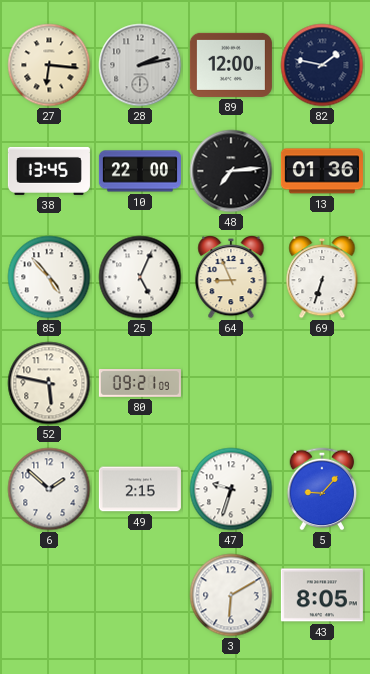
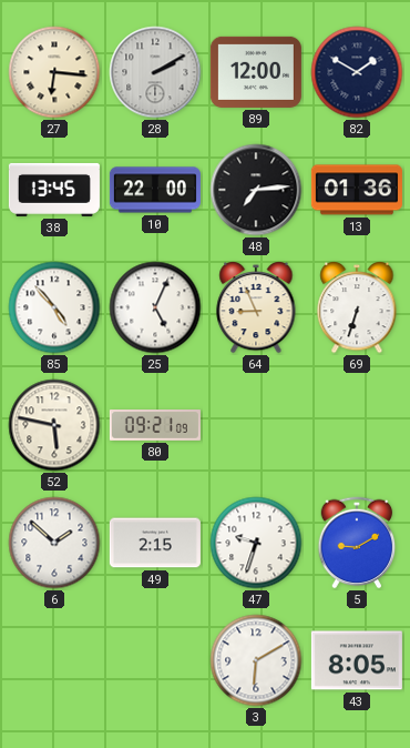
28: 2:13 -> 2:10 (155, 72)
82: 1:47 -> 1:50 (357, 72)
5: 9:07 -> 9:10 (357, 543)
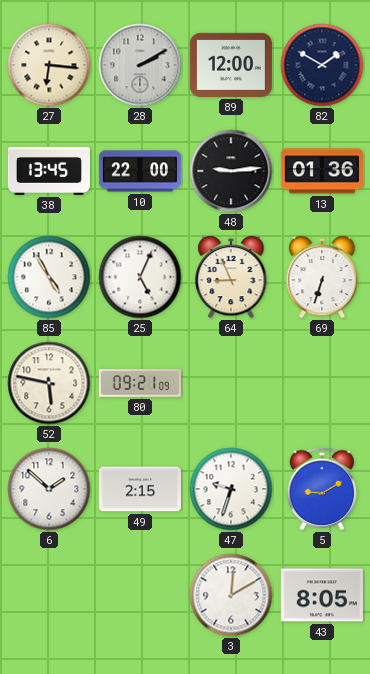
48: 7:14 -> 9:14 (231, 171)
85: 4:53 -> 4:55 (49, 277)
3: 6:10 -> 12:10 (231, 595)
